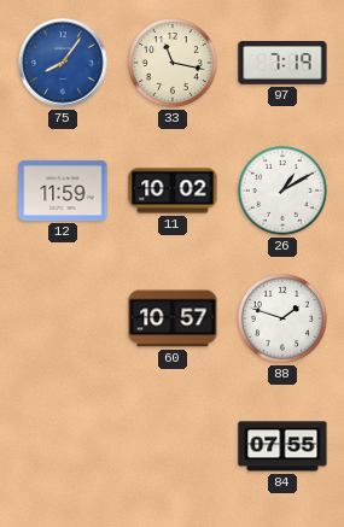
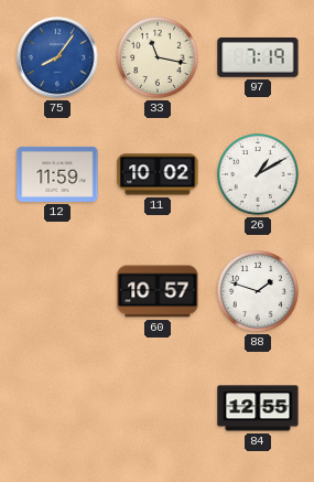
84: 07:55 -> 12:55 (258, 408)
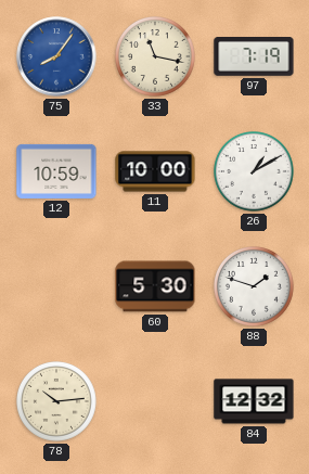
12: 11:59 -> 10:59 (56, 171)
11: 10:02 -> 10:00 (155, 171)
60: 10:57 -> 5:30 (155, 286)
78: none -> 10:14 (57, 402)
84: 12:55 -> 12:32 (254, 401)
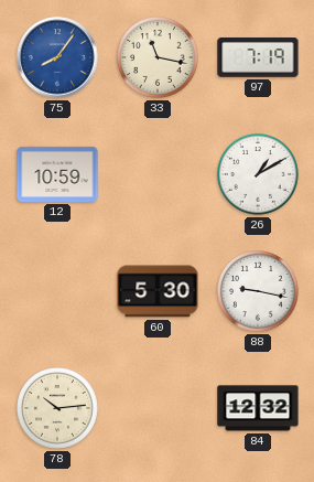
11: 10:00 -> none (155, 171)
88: 1:48 -> 9:17 (259, 292)
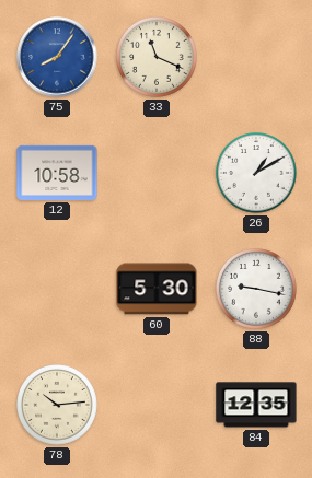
33: 11:17 -> 11:19 (158, 58)
97: 7:19 -> none (258, 58)
12: 10:59 -> 10:58 (57, 173)
84: 12:32 -> 12:35 (256, 405)
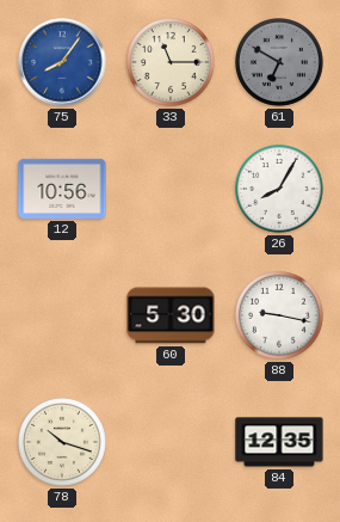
33: 11:19 -> 11:15 (172, 63)
61: none -> 6:50 (280, 63)
12: 10:58 -> 10:56 (62, 189)
26: 1:10 -> 8:05 (280, 190)
78: 10:14 -> 10:18 (63, 443)
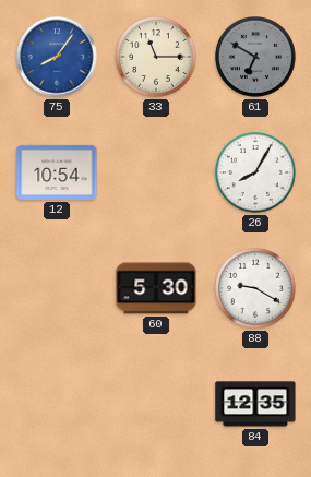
12: 10:56 -> 10:54 (57, 172)
88: 9:17 -> 9:20 (256, 289)
78: 10:18 -> none (63, 443)
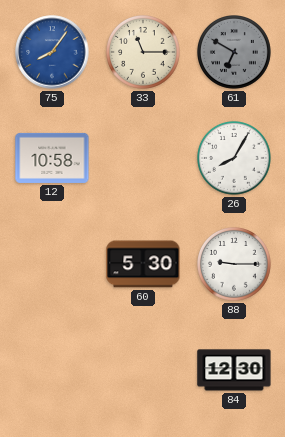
12: 10:54 -> 10:58 (52, 158)
88: 9:20 -> 9:15 (235, 265)
84: 12:35 -> 12:30 (234, 370)
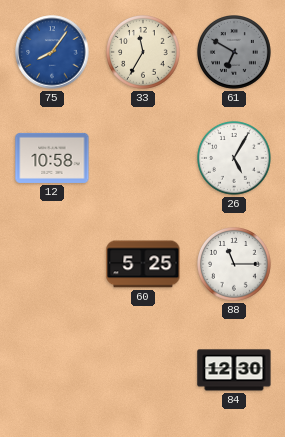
33: 11:15 -> 11:35 (144, 53)
26: 8:05 -> 5:05 (235, 159)
60: 5:30 -> 5:25 (143, 264)
88: 9:15 -> 11:15 (235, 265)
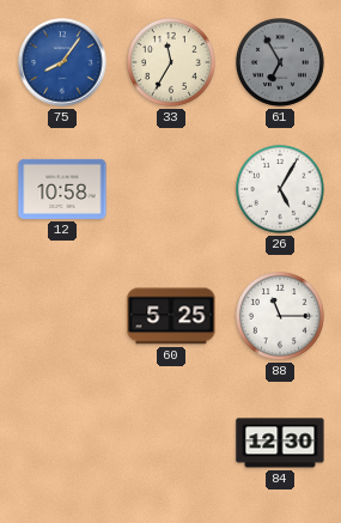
61: 6:50 -> 6:55 (281, 63)
